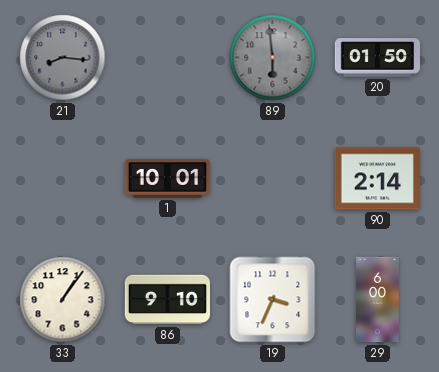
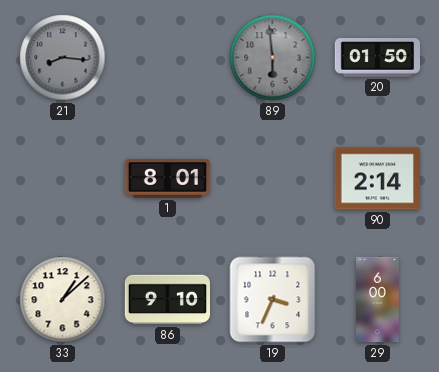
1: 10:01 -> 8:01 (167, 179)
33: 1:06 -> 1:08 (63, 300)
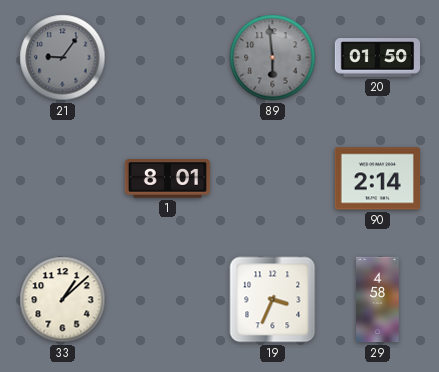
21: 8:16 -> 9:06 (63, 58)
86: 9:10 -> none (167, 300)
29: 6:00 -> 4:58 (378, 300)
